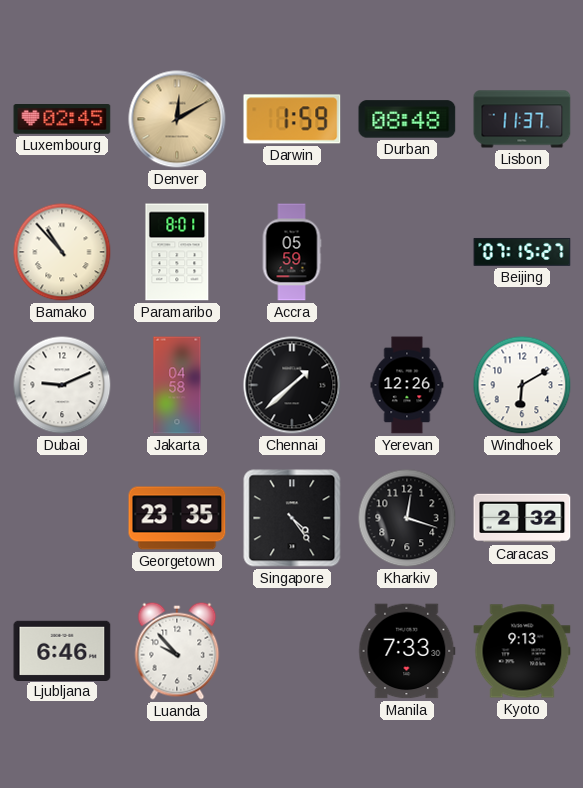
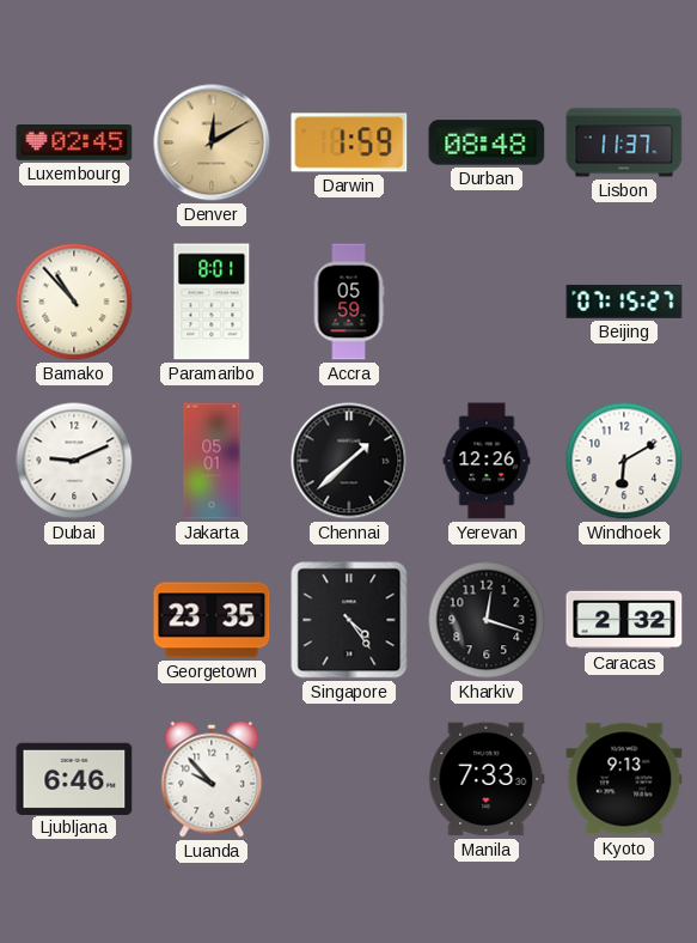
Jakarta: 04:58 -> 05:01 (212, 461)
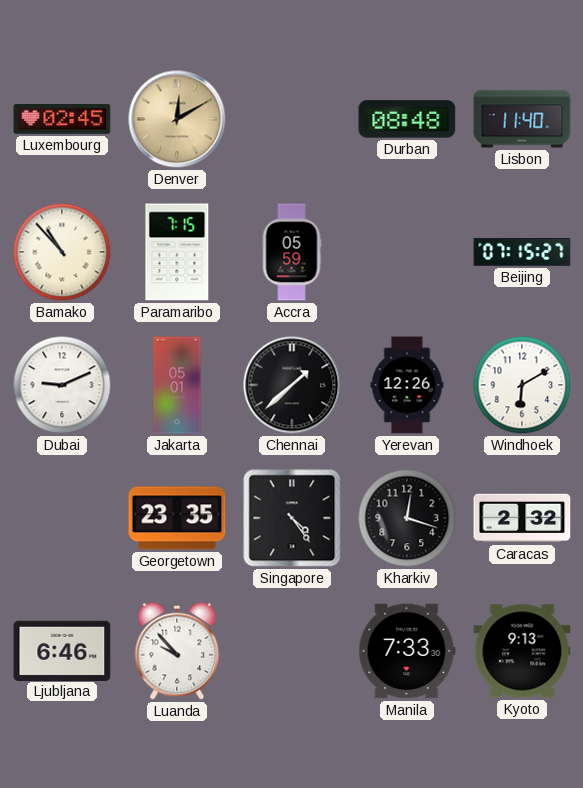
Darwin: 1:59 -> none (349, 142)
Lisbon: 11:37 -> 11:40 (522, 119)
Paramaribo: 8:01 -> 7:15 (177, 252)
